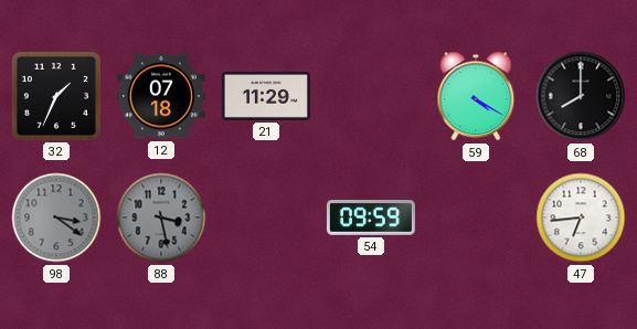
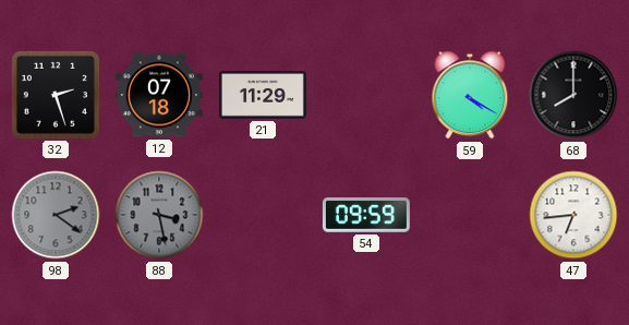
32: 1:34 -> 2:27 (56, 95)
98: 3:21 -> 2:21 (56, 215)
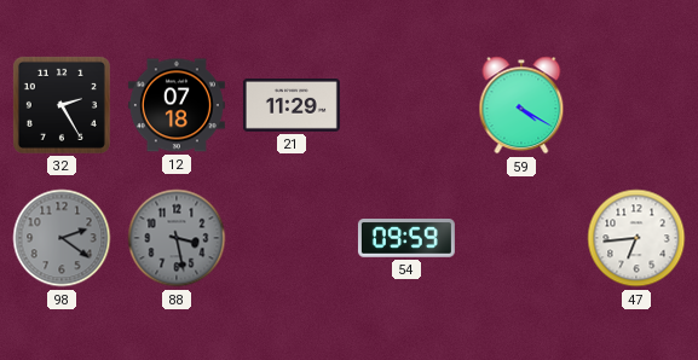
32: 2:27 -> 2:25 (62, 105)
68: 8:00 -> none (573, 95)
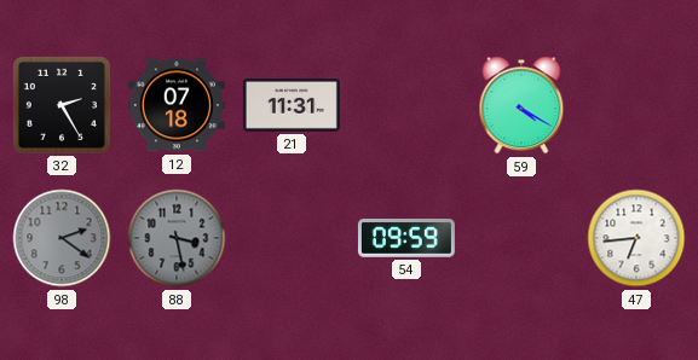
21: 11:29 -> 11:31 (292, 106)
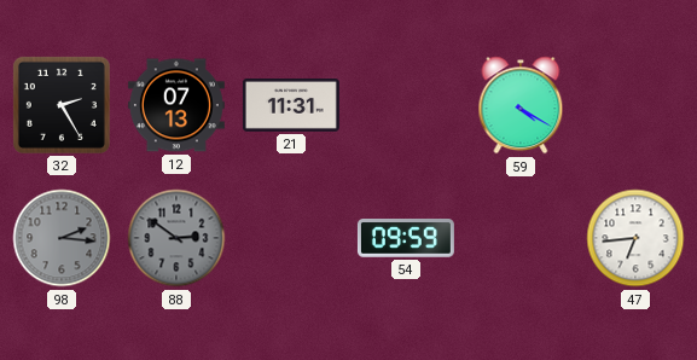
12: 07:18 -> 07:13 (176, 105)
98: 2:21 -> 2:16 (62, 238)
88: 3:28 -> 2:51 (176, 238)
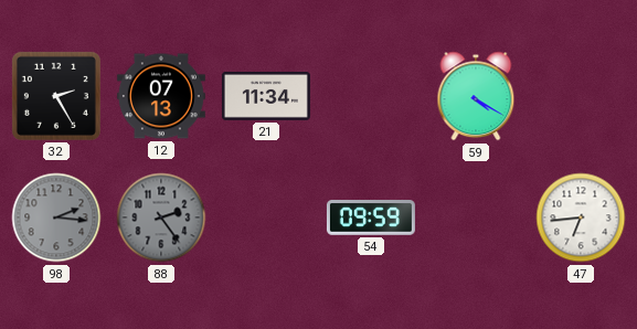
21: 11:31 -> 11:34 (266, 97)
88: 2:51 -> 2:24 (161, 217)
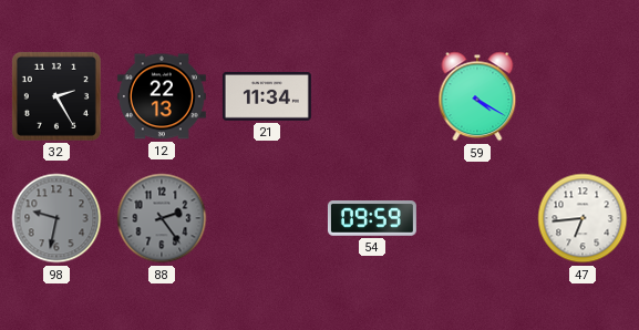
12: 07:13 -> 22:13 (162, 96)
98: 2:16 -> 9:32 (56, 218)
